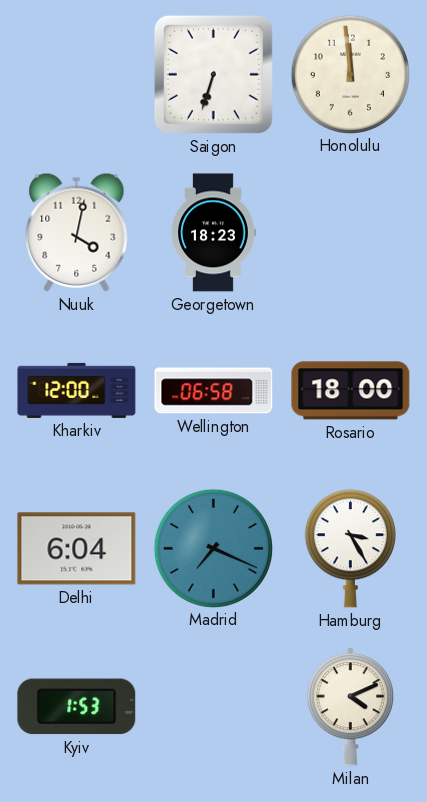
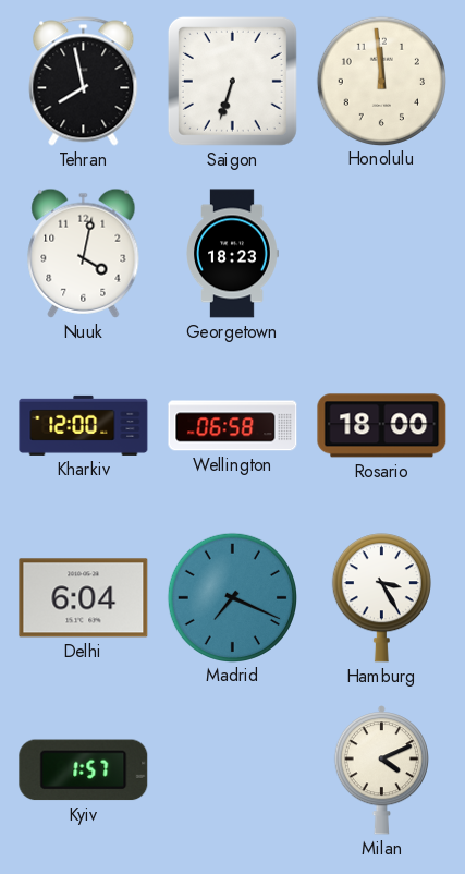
Tehran: none -> 7:58 (84, 82)
Kyiv: 1:53 -> 1:57 (84, 770)
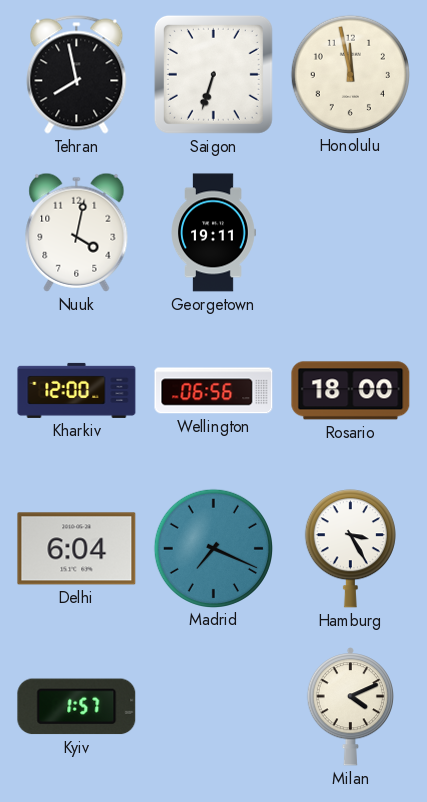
Honolulu: 11:59 -> 11:58 (350, 74)
Georgetown: 18:23 -> 19:11 (213, 233)
Wellington: 06:58 -> 06:56 (214, 391)
